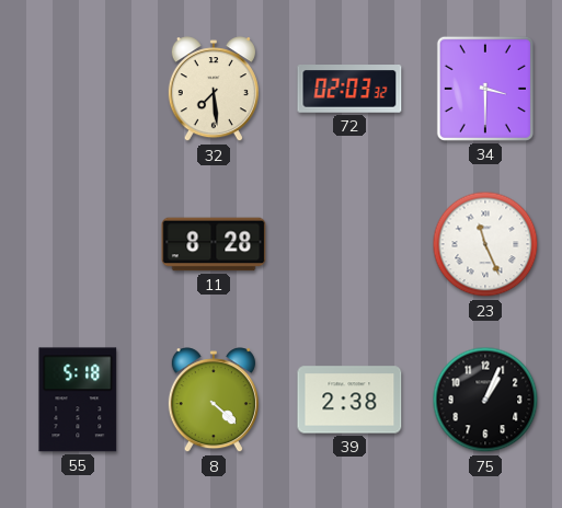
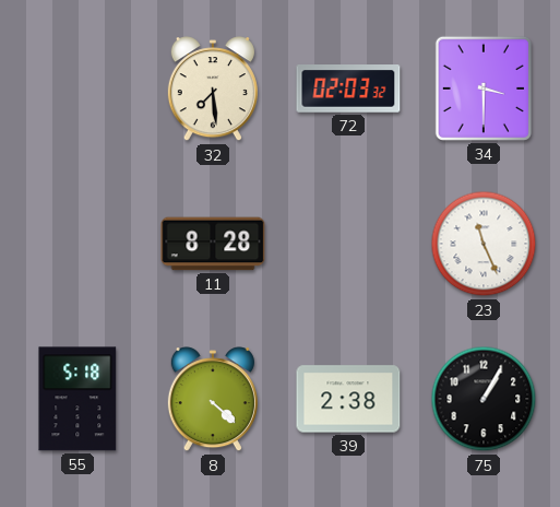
75: 1:04 -> 1:05 (484, 399)
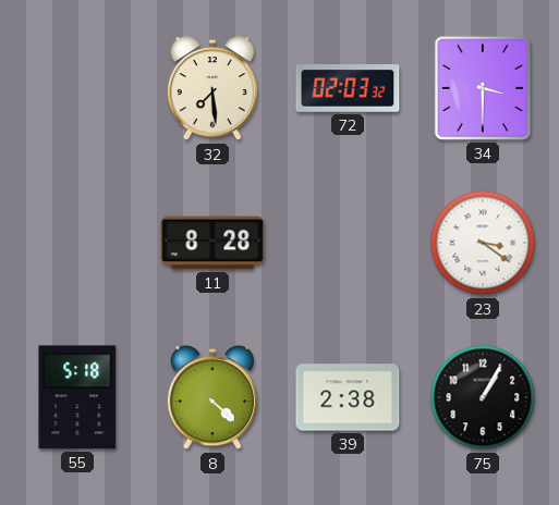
23: 11:26 -> 3:21 (483, 243)
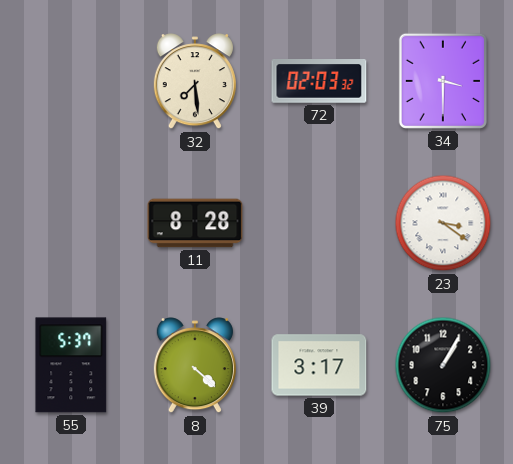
55: 5:18 -> 5:37 (71, 365)
39: 2:38 -> 3:17 (319, 365)
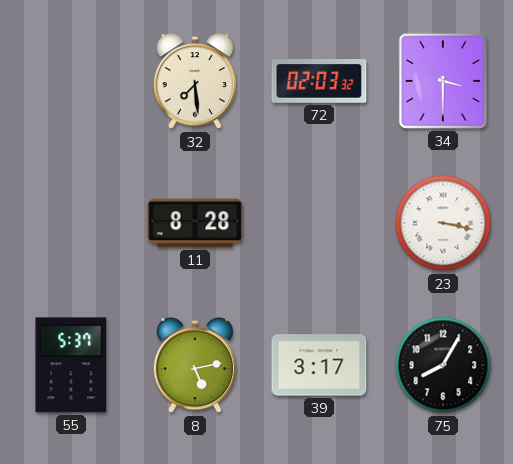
23: 3:21 -> 3:17 (443, 223)
8: 4:22 -> 5:13 (195, 366)
75: 1:05 -> 8:05 (443, 365)
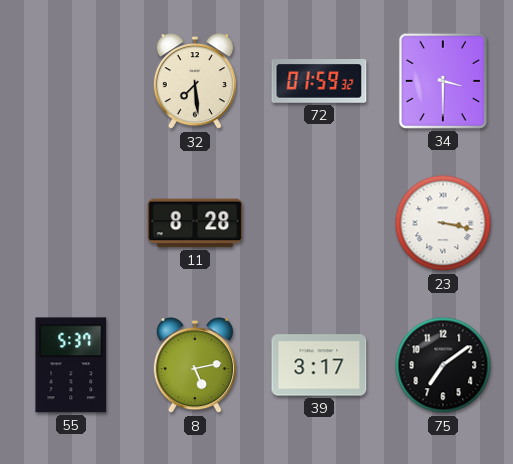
72: 02:03 -> 01:59 (319, 81)
75: 8:05 -> 7:09 (443, 365)
